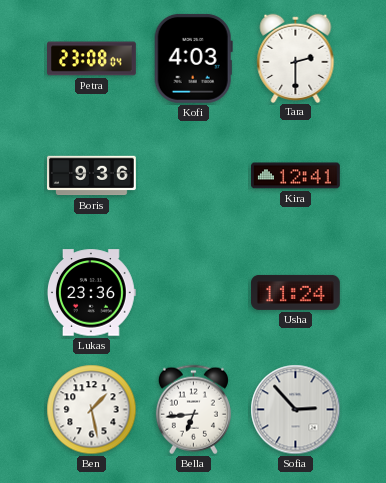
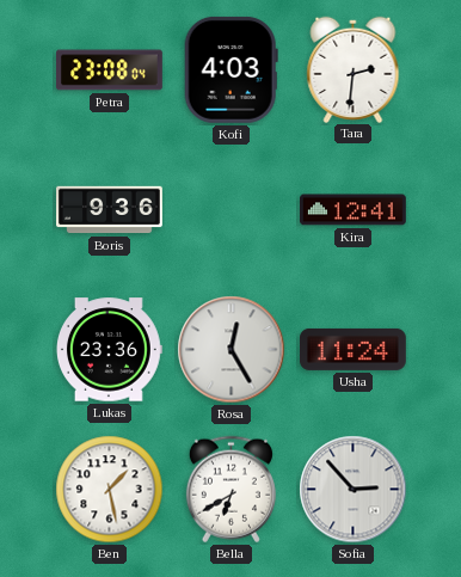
Tara: 2:30 -> 2:31 (354, 69)
Rosa: none -> 12:25 (232, 350)
Bella: 6:44 -> 6:40 (230, 490)
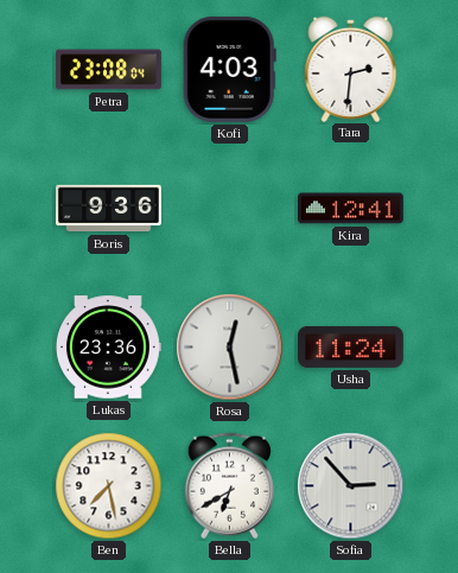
Rosa: 12:25 -> 12:28 (230, 348)
Ben: 1:28 -> 7:28 (109, 486)
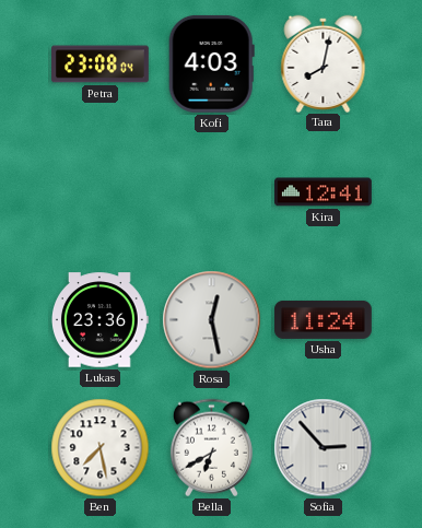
Tara: 2:31 -> 8:02 (324, 63)
Boris: 9:36 -> none (109, 209)
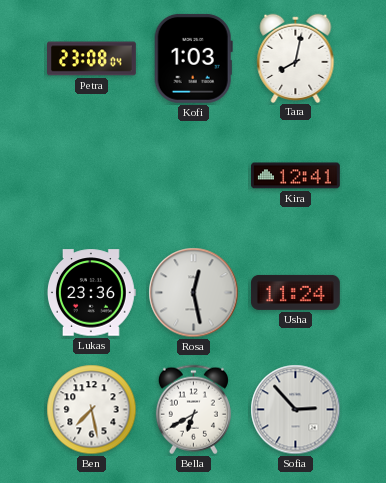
Kofi: 4:03 -> 1:03 (193, 58)
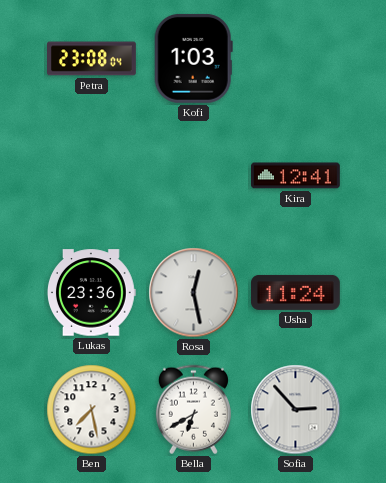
Tara: 8:02 -> none (296, 58)
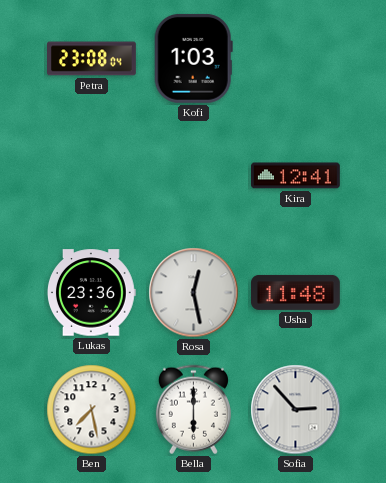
Usha: 11:24 -> 11:48 (296, 292)
Bella: 6:40 -> 6:00 (193, 410)
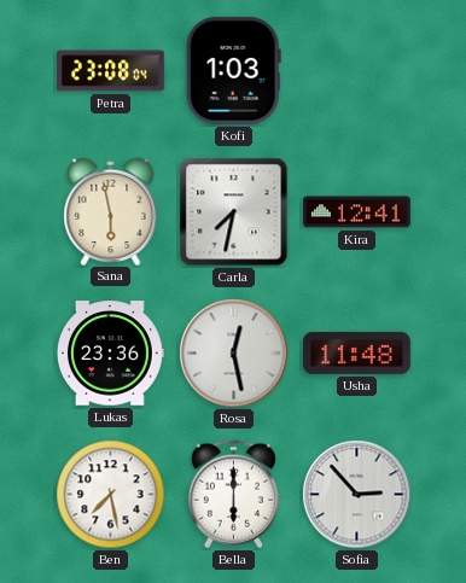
Sana: none -> 5:58 (111, 211)
Carla: none -> 7:32 (234, 212)
